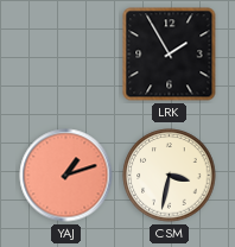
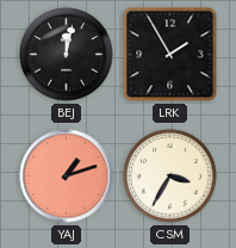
BEJ: none -> 12:02 (67, 55)
CSM: 3:32 -> 3:35 (170, 176)
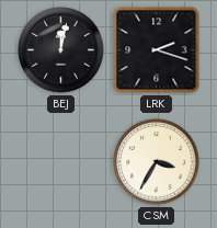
LRK: 1:55 -> 2:18 (157, 50)
YAJ: 1:12 -> none (67, 176)
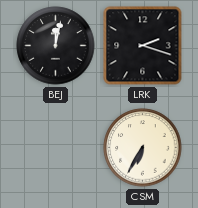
CSM: 3:35 -> 6:35 (143, 148)
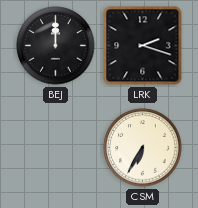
BEJ: 12:02 -> 12:00 (56, 46)
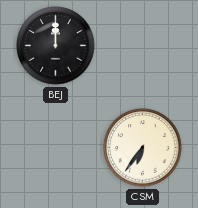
LRK: 2:18 -> none (143, 46)
CSM: 6:35 -> 6:36 (143, 148)
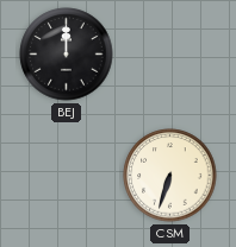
CSM: 6:36 -> 6:33 (170, 176)
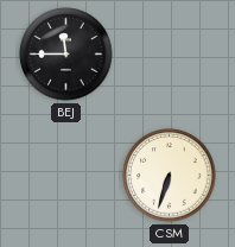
BEJ: 12:00 -> 11:45 (66, 55)
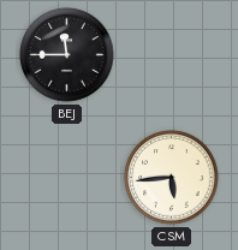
CSM: 6:33 -> 5:44 (172, 178)
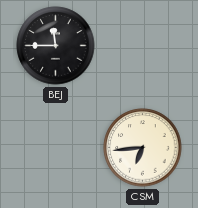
CSM: 5:44 -> 6:44 (143, 148)
